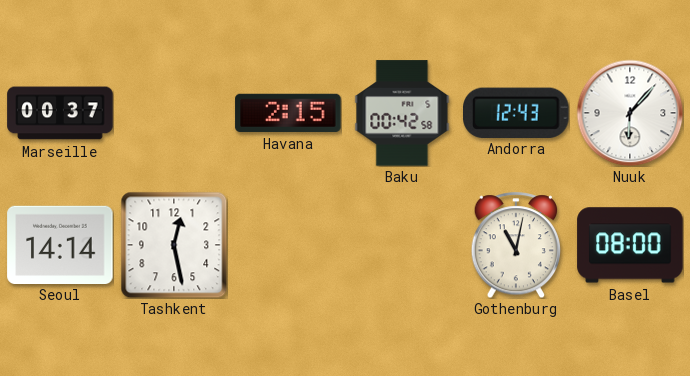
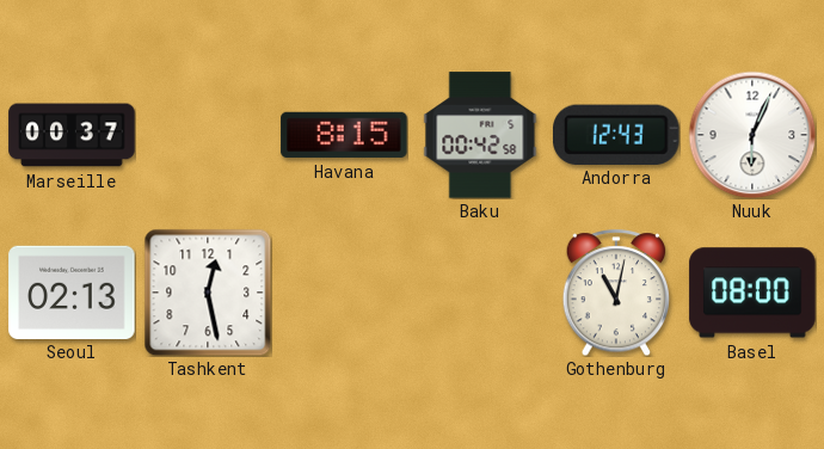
Havana: 2:15 -> 8:15 (344, 135)
Nuuk: 6:07 -> 6:04 (752, 135)
Seoul: 14:14 -> 02:13 (72, 291)
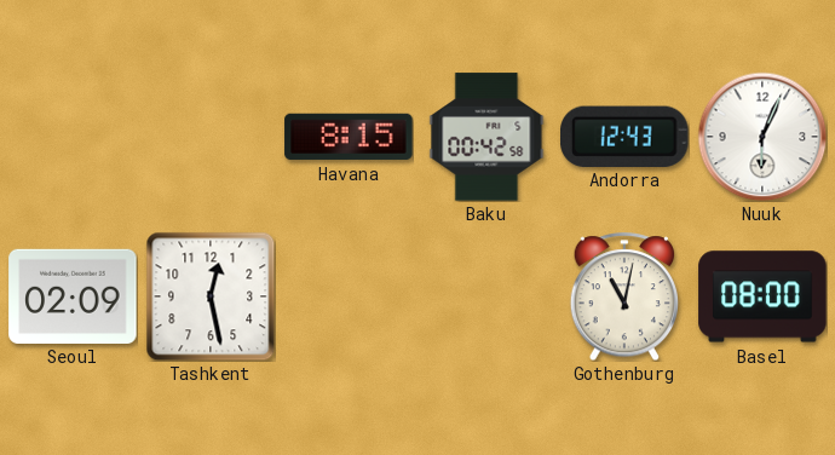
Marseille: 00:37 -> none (72, 135)
Seoul: 02:13 -> 02:09 (73, 295)
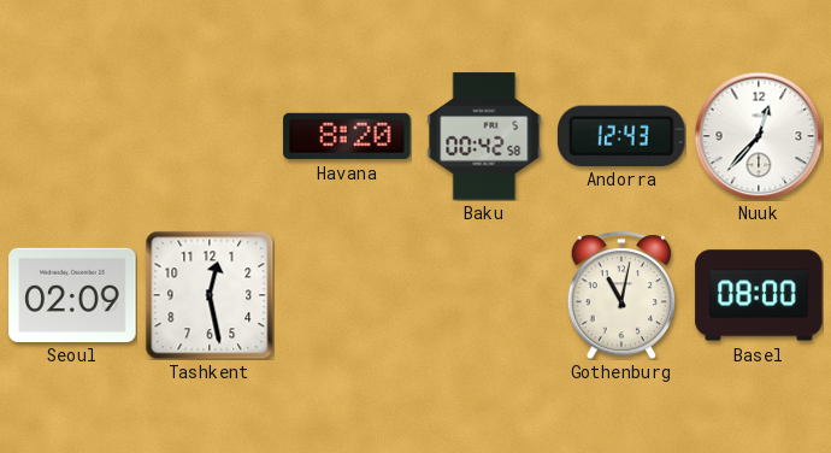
Havana: 8:15 -> 8:20 (347, 136)
Nuuk: 6:04 -> 12:37 (759, 136)
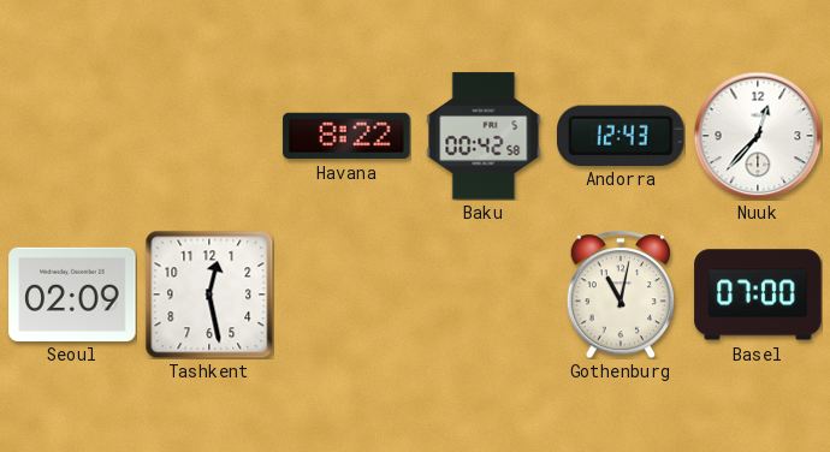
Havana: 8:20 -> 8:22 (346, 136)
Basel: 08:00 -> 07:00 (758, 295)
